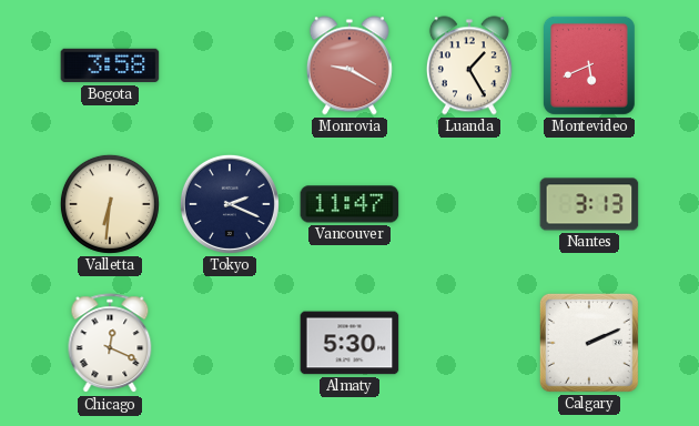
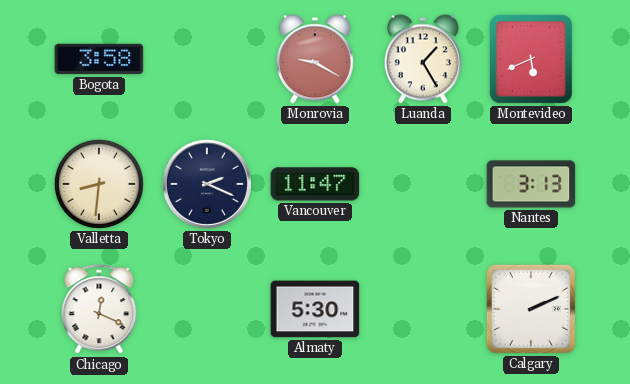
Valletta: 6:31 -> 8:31 (99, 184)
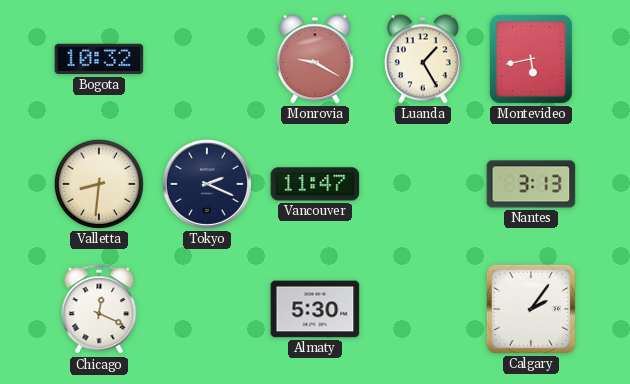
Bogota: 3:58 -> 10:32 (99, 59)
Montevideo: 5:41 -> 5:43 (531, 59)
Calgary: 2:11 -> 2:06 (531, 309)
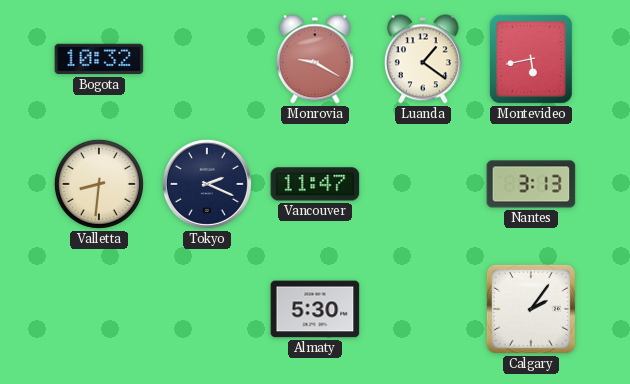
Luanda: 1:25 -> 1:21 (423, 59)
Chicago: 12:19 -> none (99, 310)
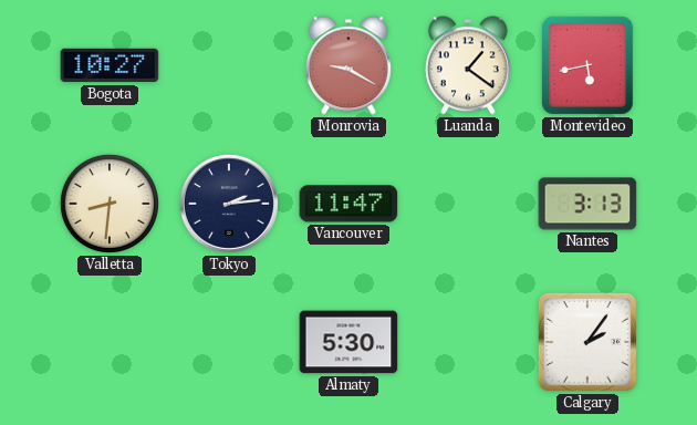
Bogota: 10:32 -> 10:27 (110, 65)
Tokyo: 2:19 -> 2:14 (229, 204)
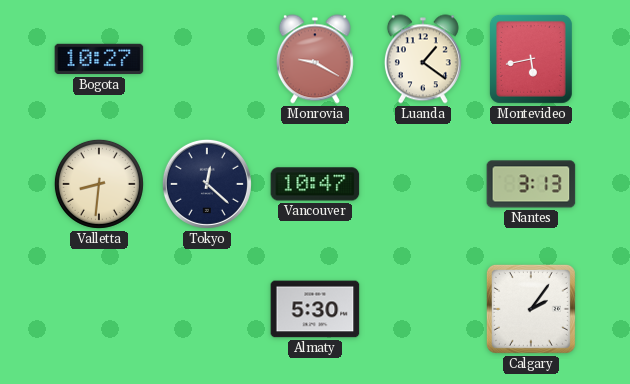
Tokyo: 2:14 -> 12:22 (207, 184)
Vancouver: 11:47 -> 10:47 (315, 184)
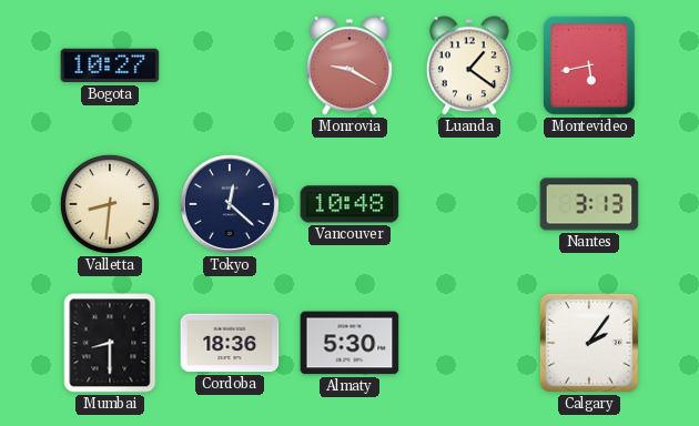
Vancouver: 10:47 -> 10:48 (349, 204)
Mumbai: none -> 8:30 (110, 343)
Cordoba: none -> 18:36 (230, 343)
